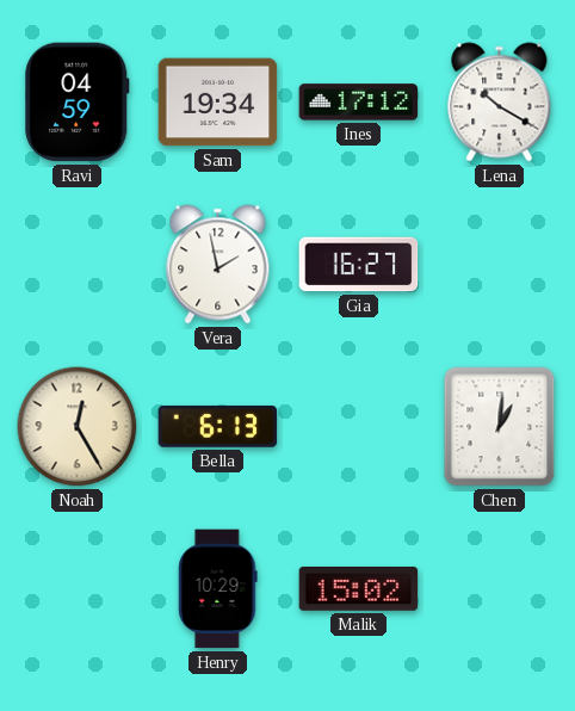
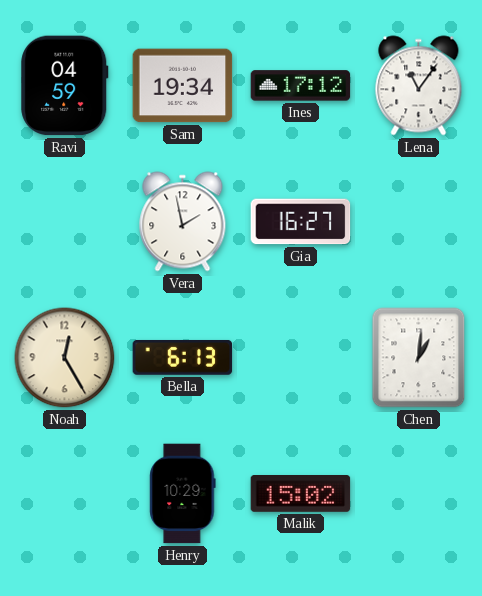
Lena: 10:20 -> 11:06 (419, 86)
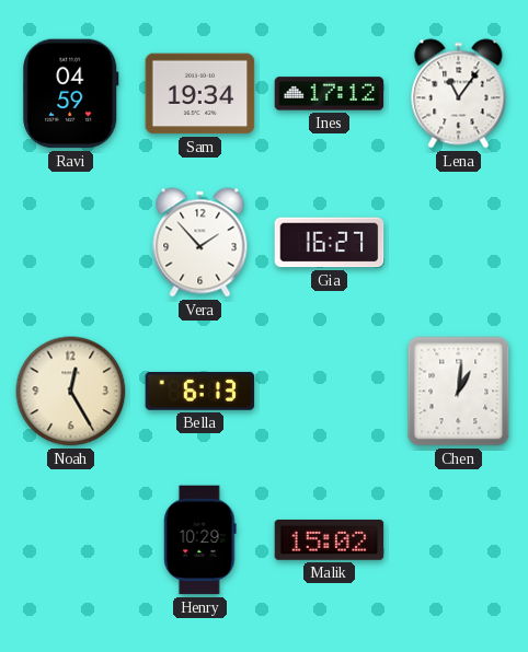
Vera: 1:58 -> 1:53 (200, 243)
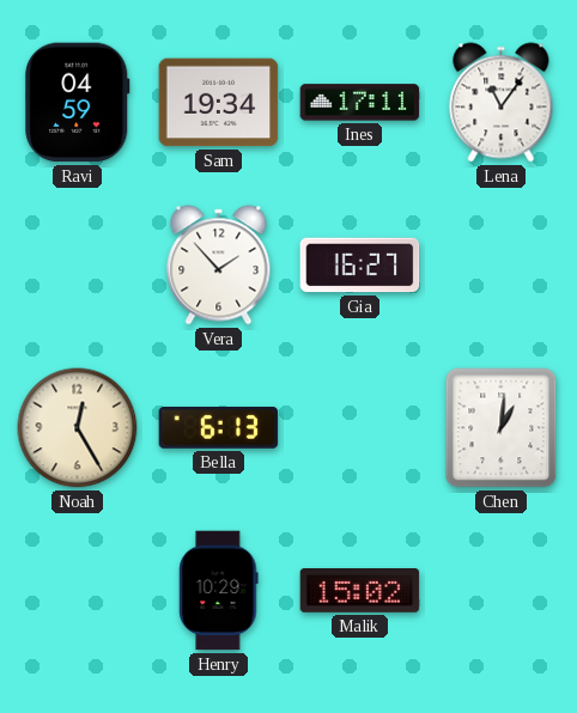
Ines: 17:12 -> 17:11 (360, 103)
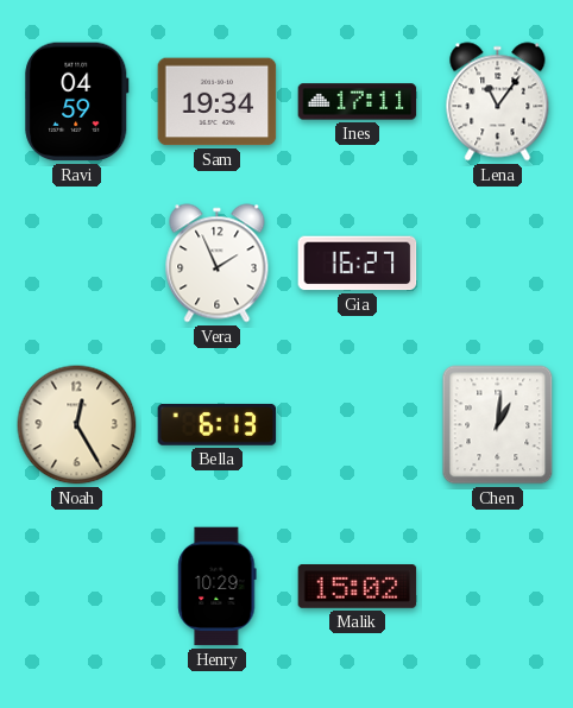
Vera: 1:53 -> 1:56 (218, 264)
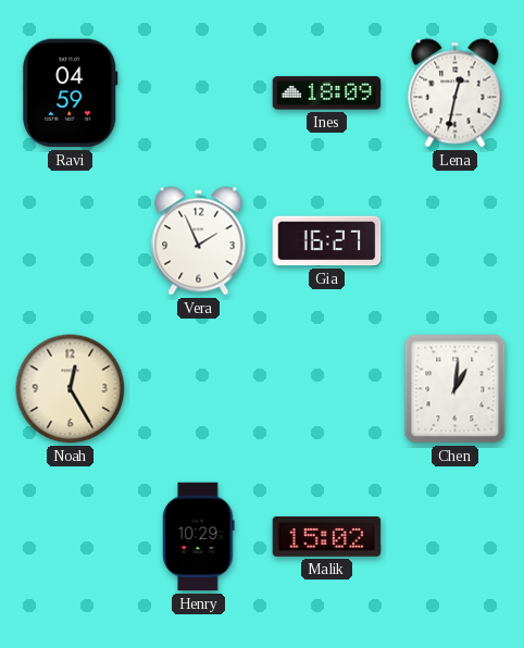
Sam: 19:34 -> none (218, 102)
Ines: 17:11 -> 18:09 (327, 94)
Lena: 11:06 -> 12:32 (456, 94)
Bella: 6:13 -> none (218, 425)
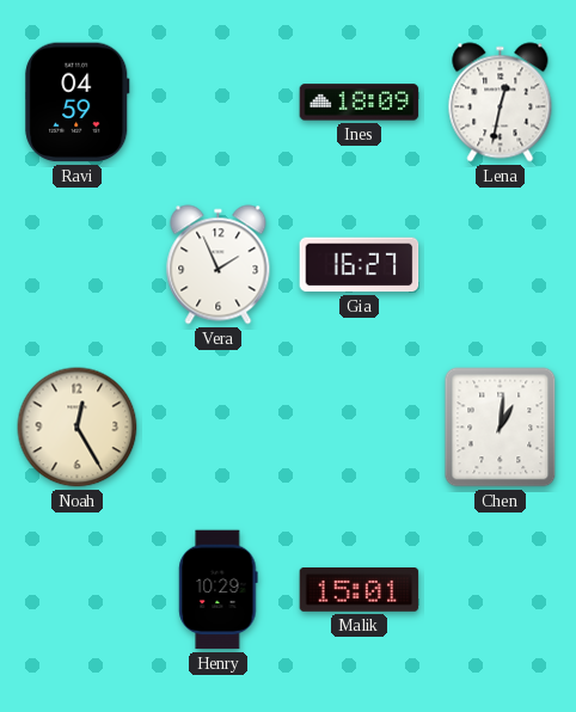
Malik: 15:02 -> 15:01 (360, 590)
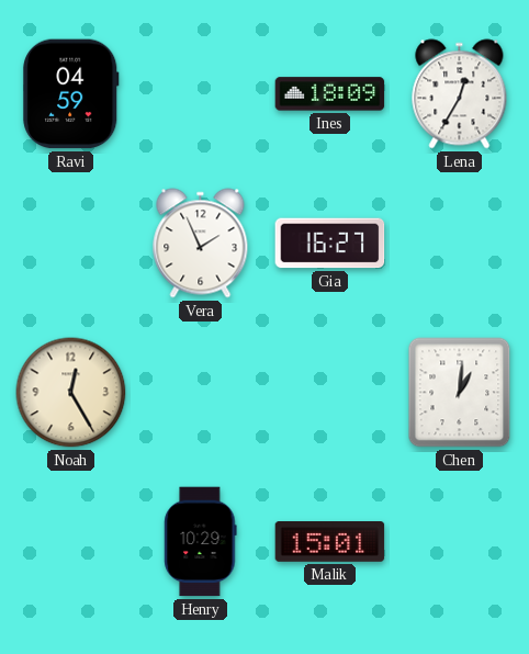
Lena: 12:32 -> 12:35 (460, 94)
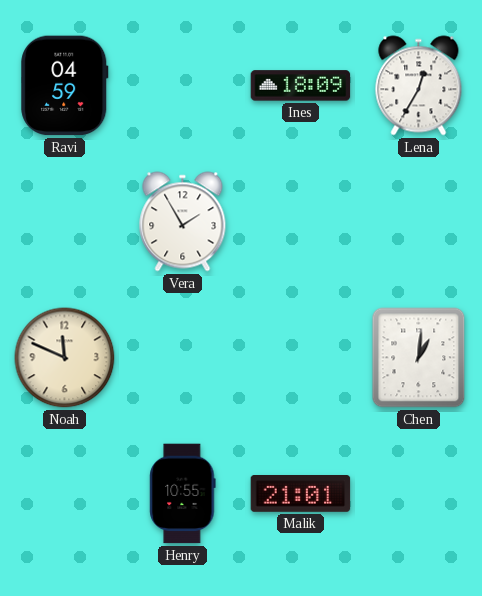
Vera: 1:56 -> 1:55 (183, 222)
Gia: 16:27 -> none (330, 244)
Noah: 12:25 -> 11:49 (65, 358)
Henry: 10:29 -> 10:55 (183, 494)
Malik: 15:01 -> 21:01 (301, 494)
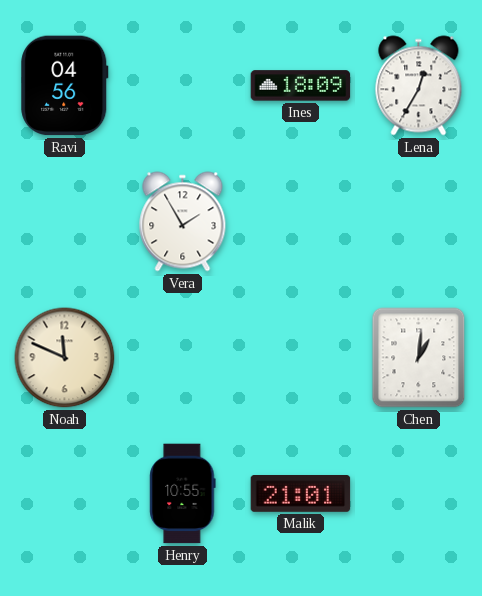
Ravi: 04:59 -> 04:56 (65, 86)
